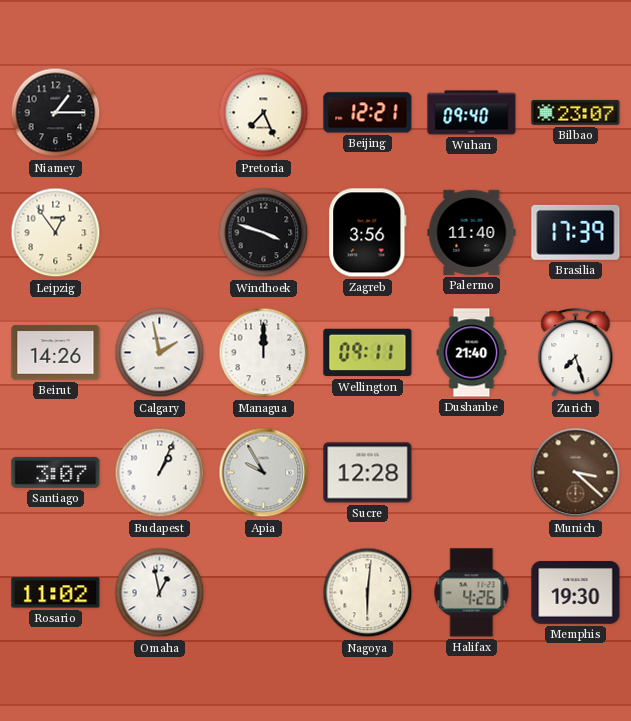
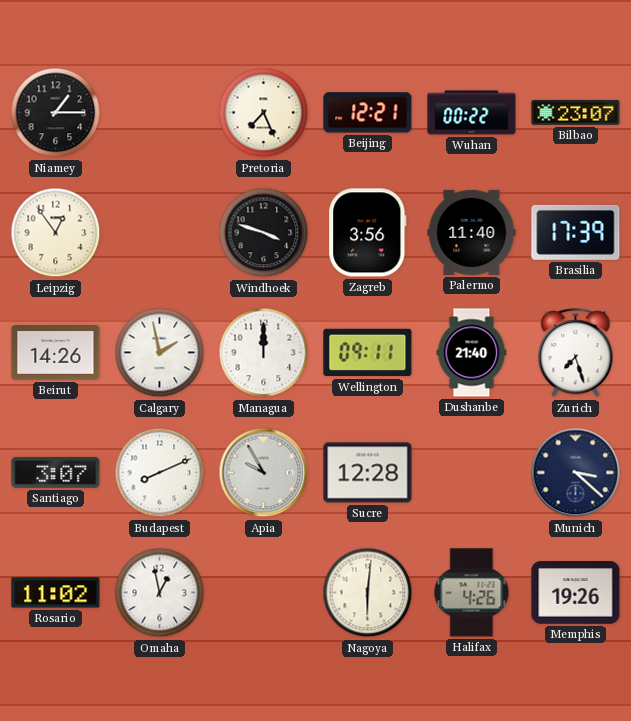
Wuhan: 09:40 -> 00:22 (472, 113)
Budapest: 1:04 -> 8:11 (160, 473)
Munich dial: brown -> navy (576, 473)
Memphis: 19:30 -> 19:26 (576, 593)
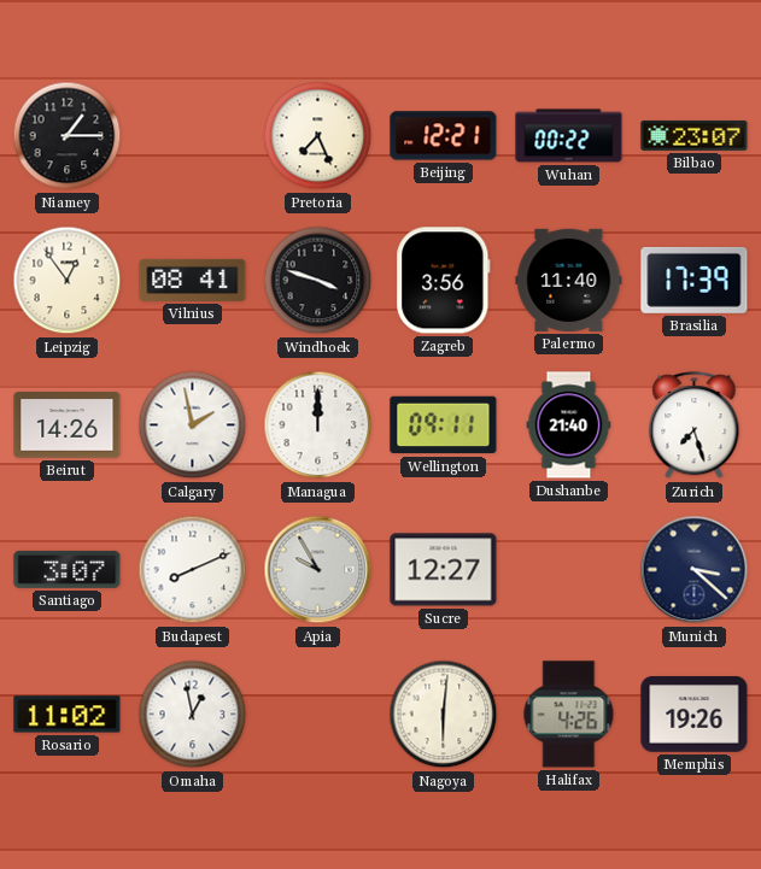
Vilnius: none -> 08:41 (193, 280)
Sucre: 12:28 -> 12:27 (444, 570)
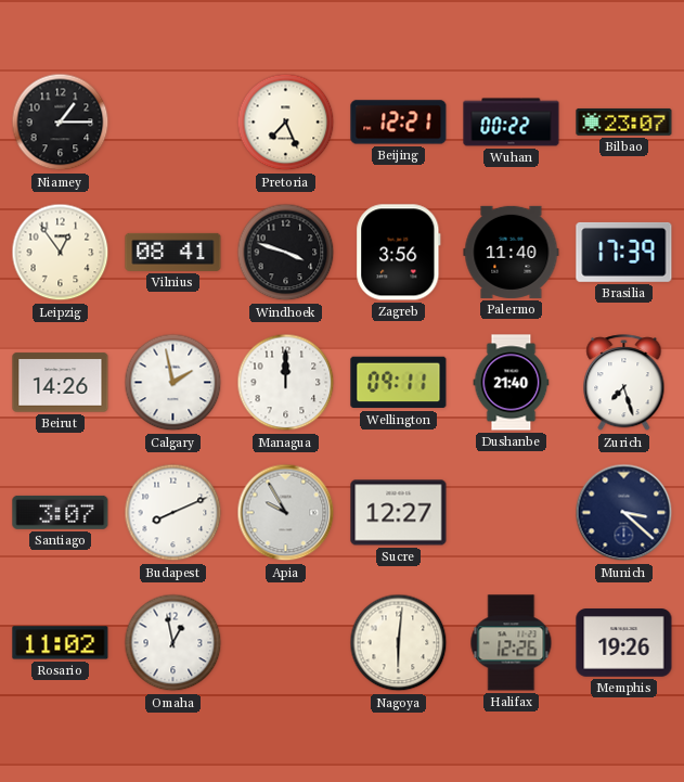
Halifax: 4:26 -> 12:26 (512, 643)
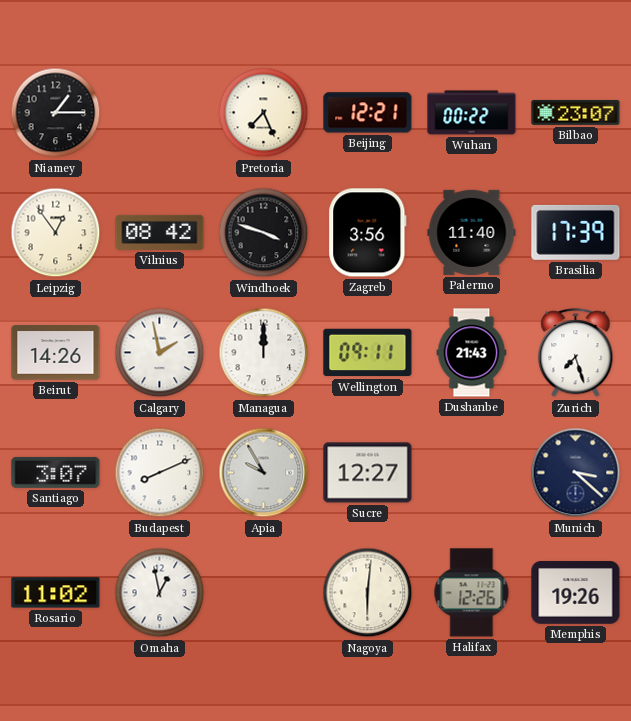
Vilnius: 08:41 -> 08:42 (160, 232)
Dushanbe: 21:40 -> 21:43 (472, 353)
